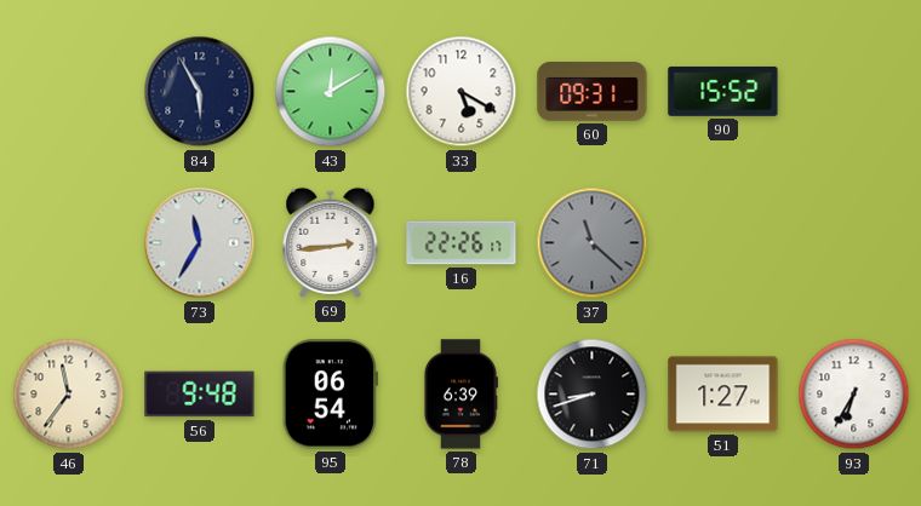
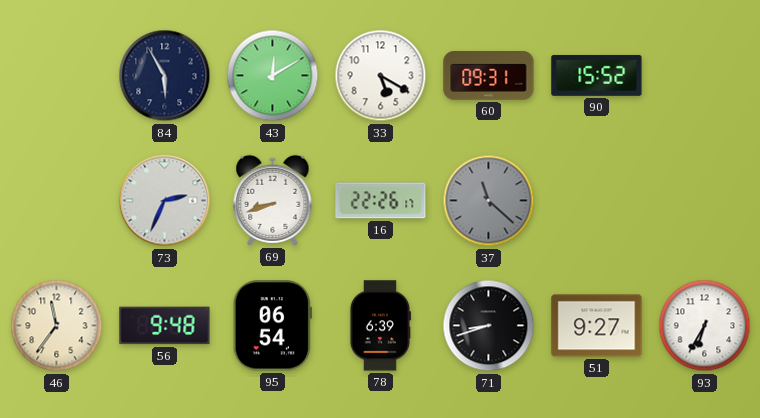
73: 11:35 -> 2:34 (165, 201)
69: 2:44 -> 8:42 (273, 200)
51: 1:27 -> 9:27 (597, 326)
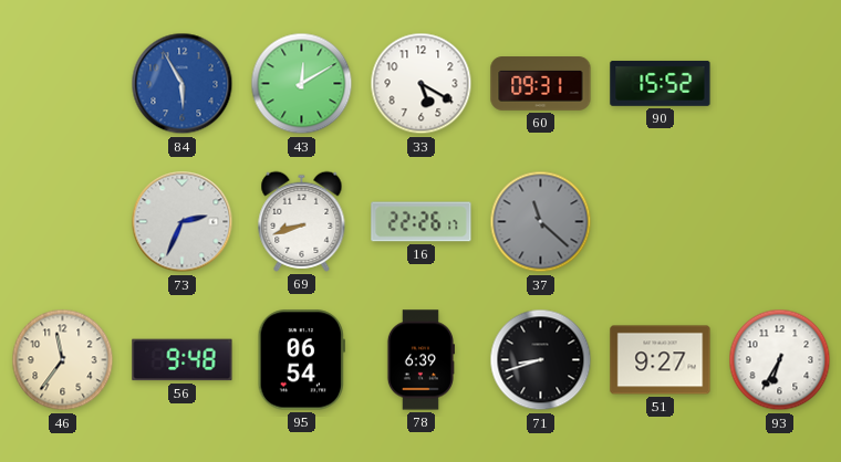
84 dial: navy -> blue (183, 84)
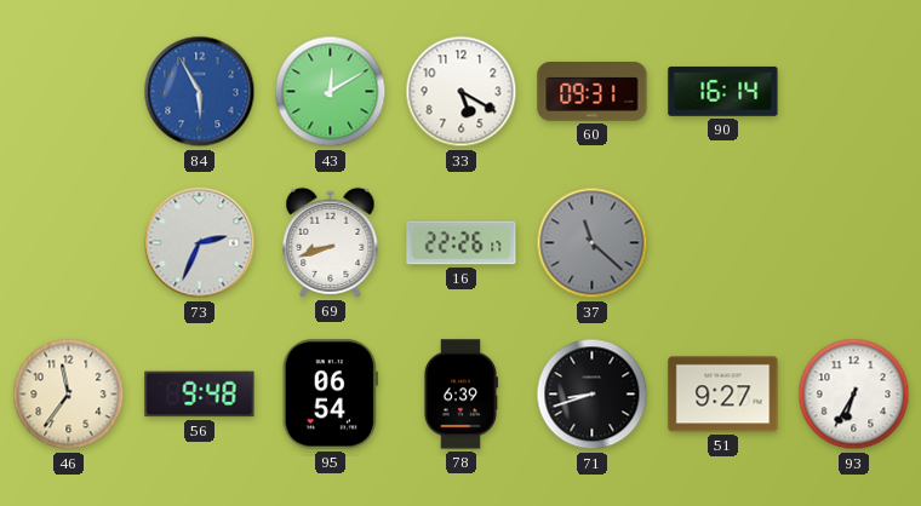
90: 15:52 -> 16:14 (723, 91)
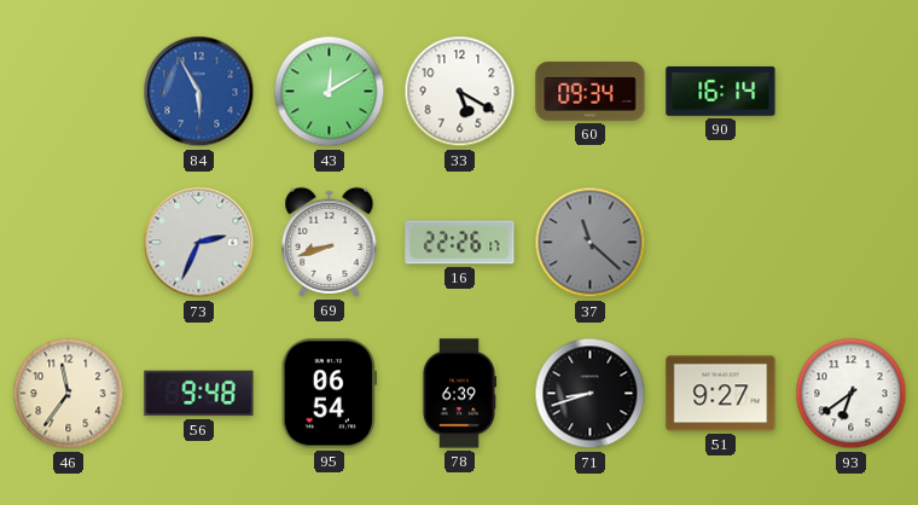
60: 09:31 -> 09:34 (591, 92)
93: 6:35 -> 6:39 (852, 394)
